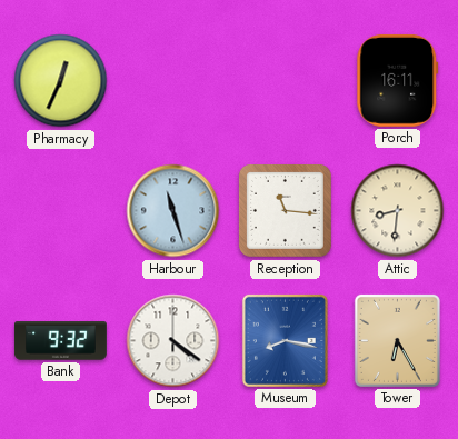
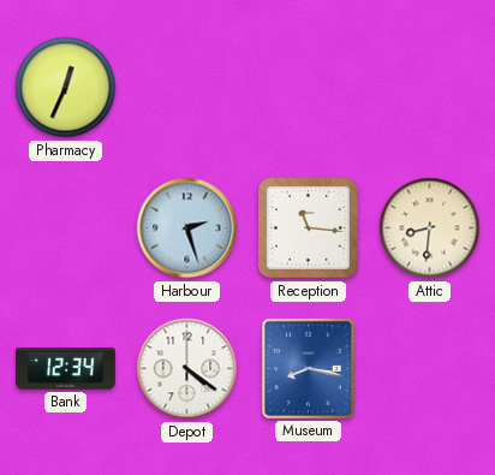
Porch: 16:11 -> none (398, 80)
Harbour: 11:27 -> 2:27 (187, 228)
Bank: 9:32 -> 12:34 (65, 369)
Tower: 6:25 -> none (397, 340)
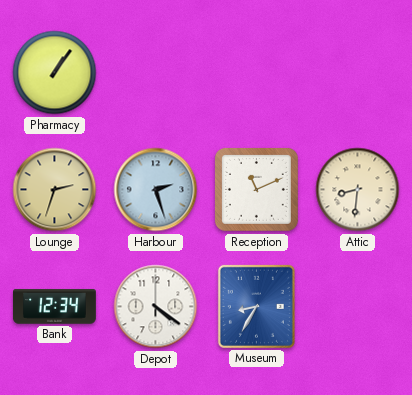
Pharmacy: 12:34 -> 1:06 (55, 73)
Lounge: none -> 2:33 (55, 190)
Reception: 11:16 -> 11:11 (256, 189)
Museum: 8:17 -> 8:35 (256, 306)
